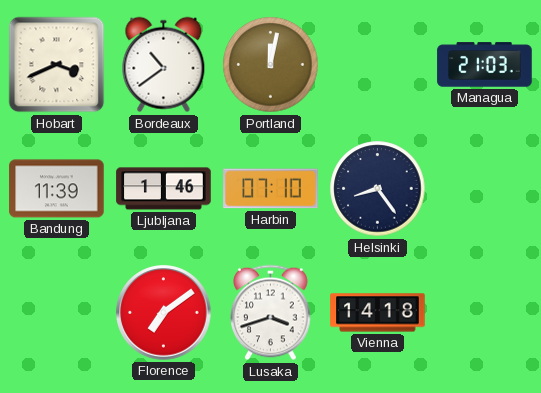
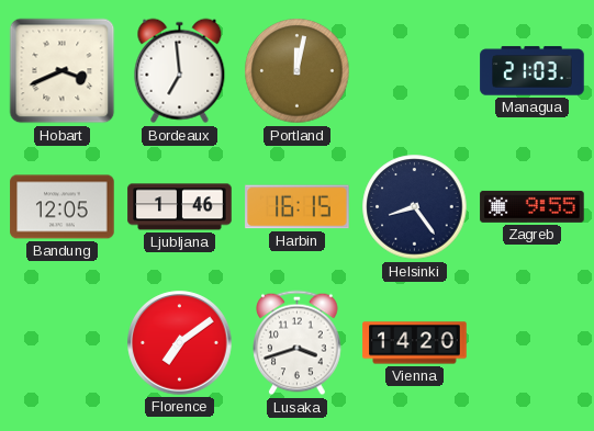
Bordeaux: 10:39 -> 6:59 (180, 71)
Bandung: 11:39 -> 12:05 (63, 207)
Harbin: 07:10 -> 16:15 (298, 207)
Zagreb: none -> 9:55 (533, 206)
Vienna: 14:18 -> 14:20 (415, 343)
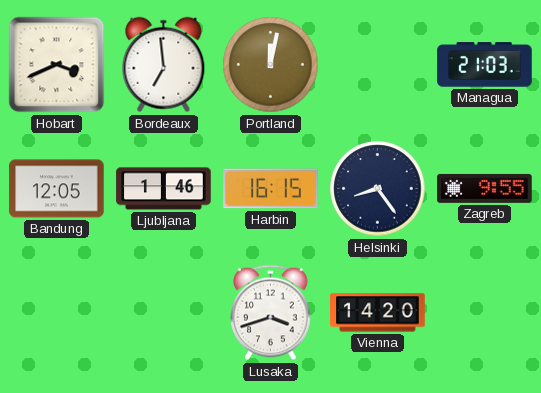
Florence: 7:09 -> none (180, 343)
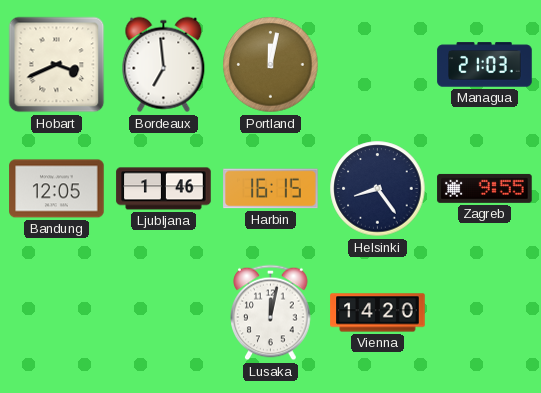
Lusaka: 3:42 -> 12:02 (271, 313)
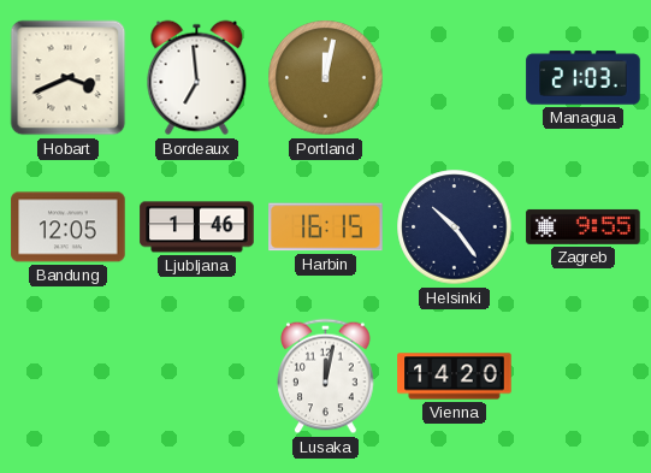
Helsinki: 8:24 -> 10:24 (455, 227)
